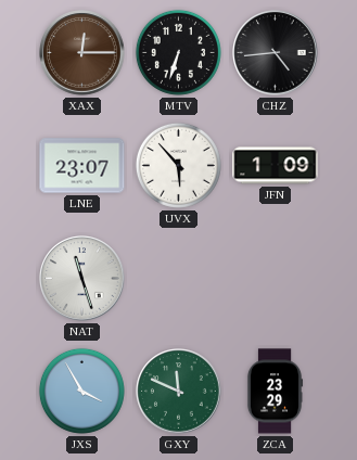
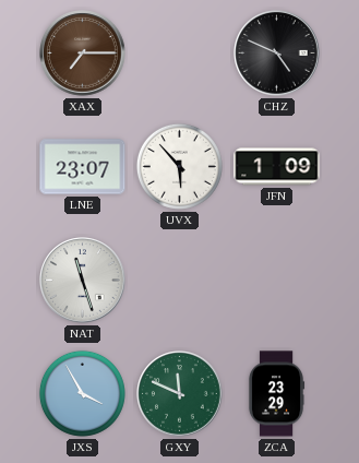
XAX: 12:15 -> 7:15 (83, 54)
MTV: 6:33 -> none (178, 52)
CHZ: 4:44 -> 4:49 (277, 54)
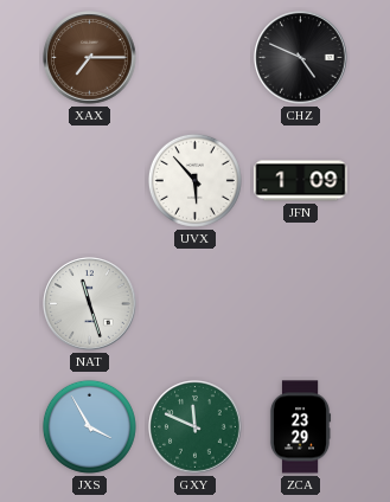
LNE: 23:07 -> none (83, 167)
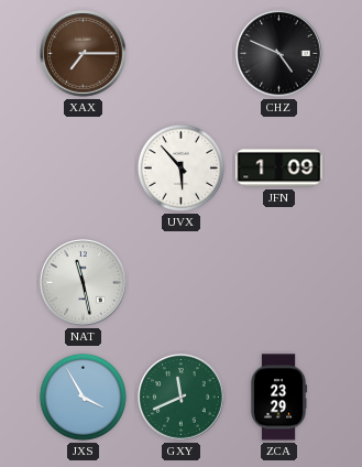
NAT: 11:27 -> 11:28 (84, 283)
GXY: 11:49 -> 11:41 (182, 398)
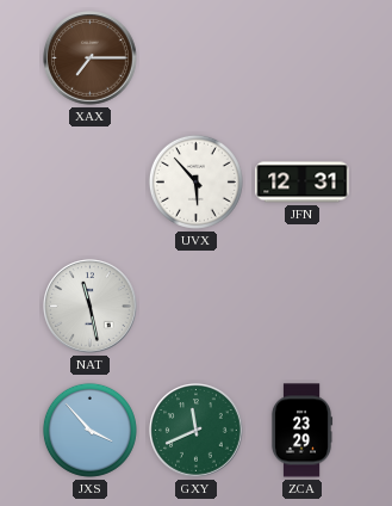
CHZ: 4:49 -> none (279, 54)
JFN: 1:09 -> 12:31 (303, 183)
JXS: 3:55 -> 3:53 (89, 430)
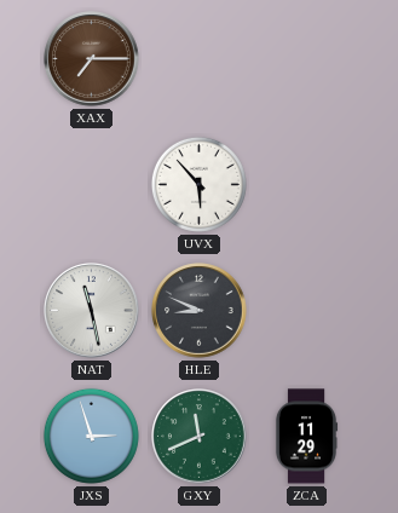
JFN: 12:31 -> none (303, 183)
HLE: none -> 8:49 (200, 311)
JXS: 3:53 -> 2:57 (91, 436)
ZCA: 23:29 -> 11:29 (306, 437)
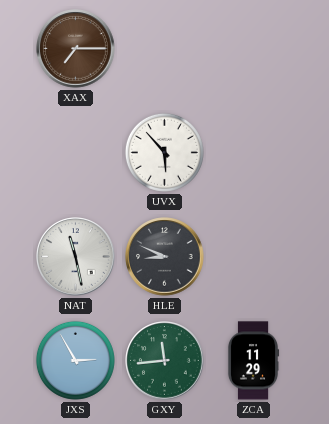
JXS: 2:57 -> 2:55 (75, 360)
GXY: 11:41 -> 11:44 (165, 361)
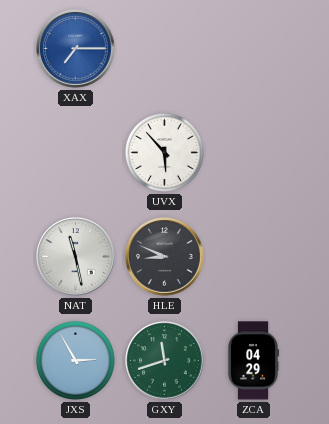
XAX dial: brown -> blue (76, 49)
GXY: 11:44 -> 11:42 (165, 361)
ZCA: 11:29 -> 04:29 (253, 361)
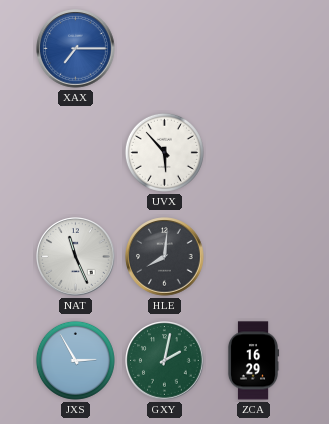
NAT: 11:28 -> 11:26 (76, 257)
HLE: 8:49 -> 8:01 (165, 257)
GXY: 11:42 -> 2:02 (165, 361)
ZCA: 04:29 -> 16:29 (253, 361)
